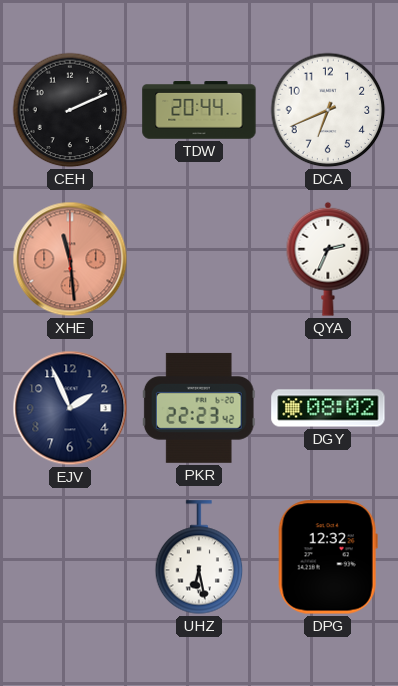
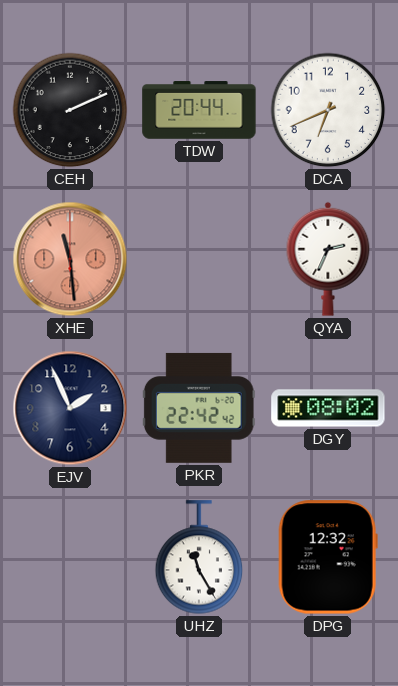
PKR: 22:23 -> 22:42 (199, 408)
UHZ: 6:28 -> 11:25 (199, 557)
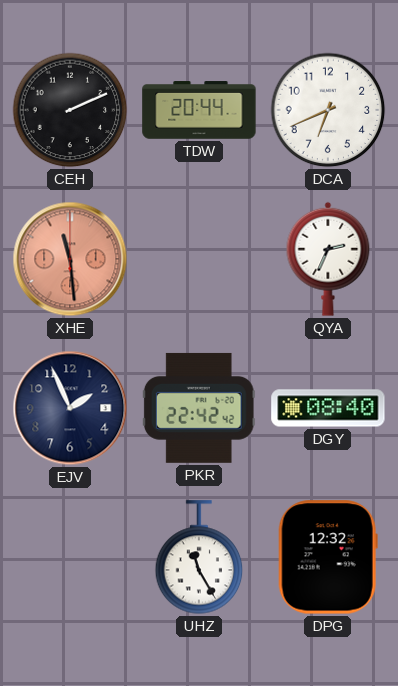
DGY: 08:02 -> 08:40 (328, 408)
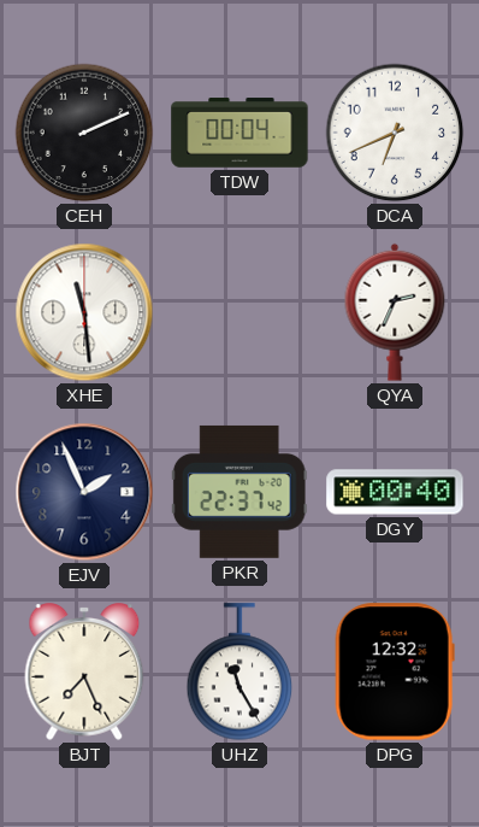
TDW: 20:44 -> 00:04 (239, 133)
XHE dial: salmon -> white (84, 312)
PKR: 22:42 -> 22:37 (239, 492)
DGY: 08:40 -> 00:40 (395, 492)
BJT: none -> 7:26 (84, 671)
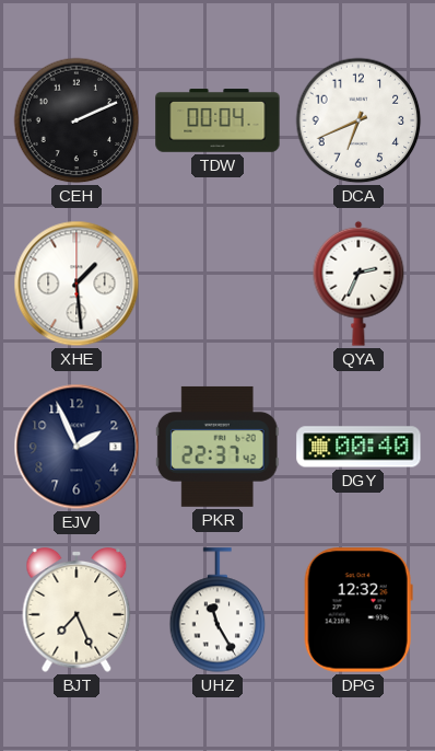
XHE: 11:29 -> 1:29 (77, 284)
